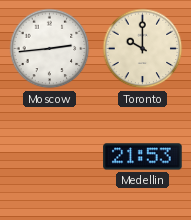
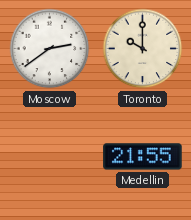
Moscow: 2:44 -> 2:39 (50, 49)
Medellin: 21:53 -> 21:55 (143, 157)
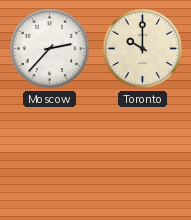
Moscow: 2:39 -> 2:37 (50, 49)
Medellin: 21:55 -> none (143, 157)
